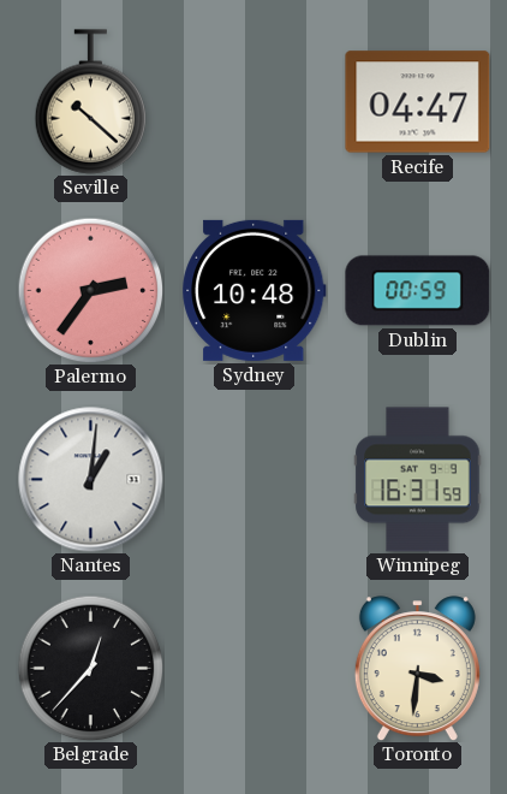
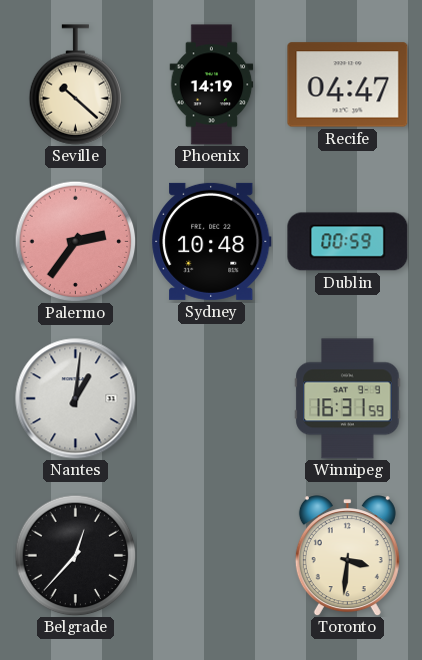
Phoenix: none -> 14:19 (212, 85)
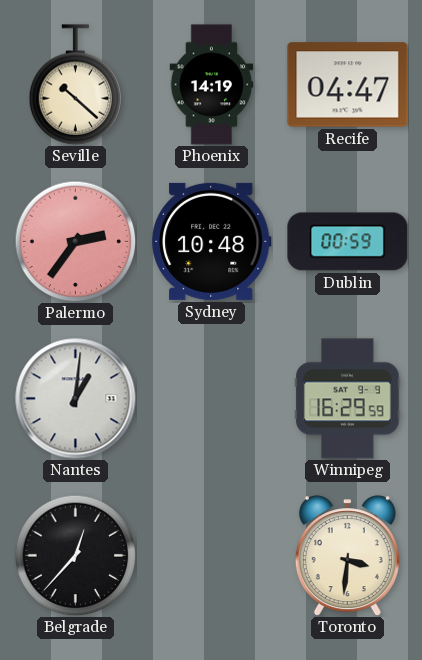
Winnipeg: 16:31 -> 16:29 (348, 399)
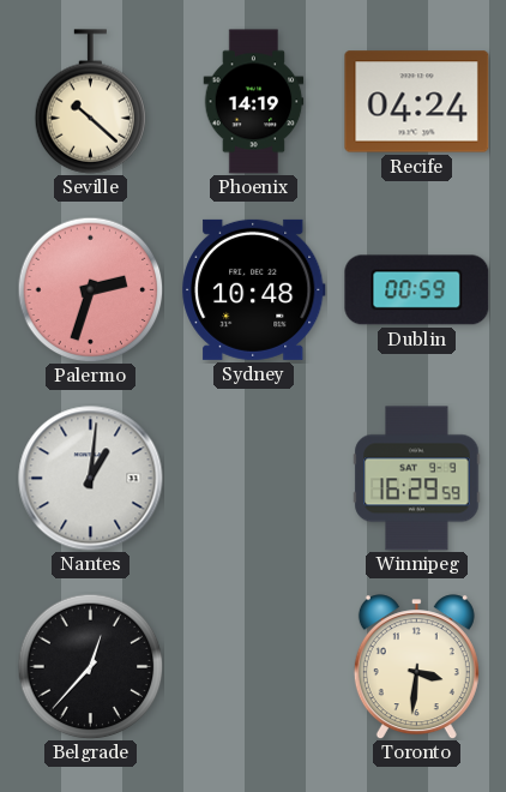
Recife: 04:47 -> 04:24 (417, 102)
Palermo: 2:36 -> 2:33 (90, 289)
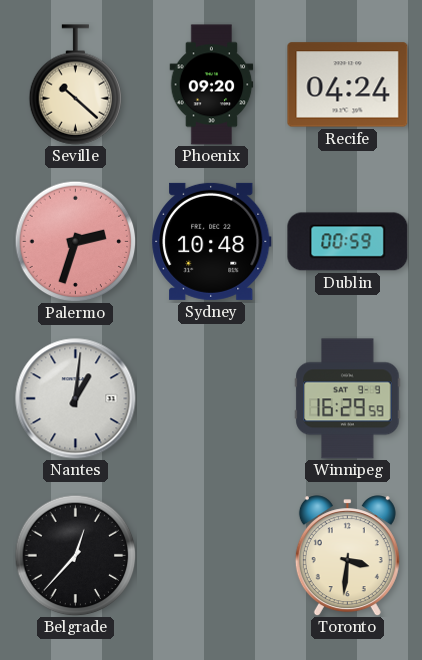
Phoenix: 14:19 -> 09:20 (212, 85)
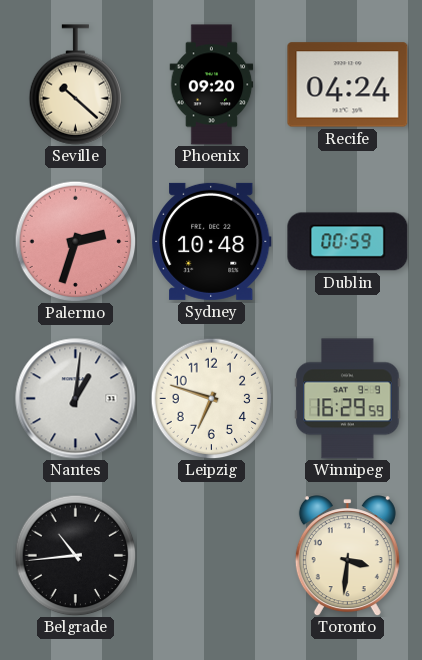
Leipzig: none -> 6:48 (211, 398)
Belgrade: 12:37 -> 10:44 (75, 555)
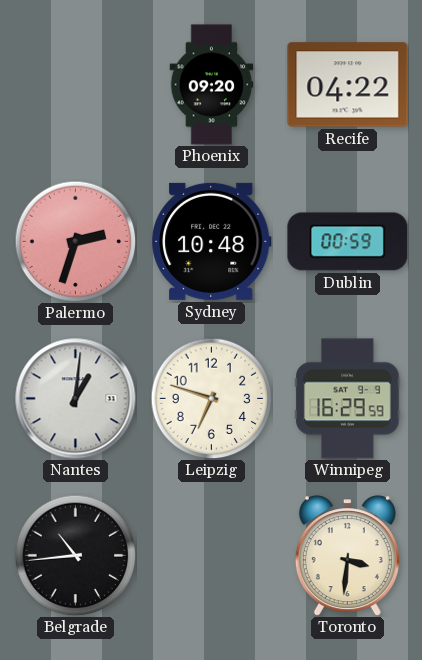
Seville: 10:22 -> none (76, 85)
Recife: 04:24 -> 04:22 (348, 85)
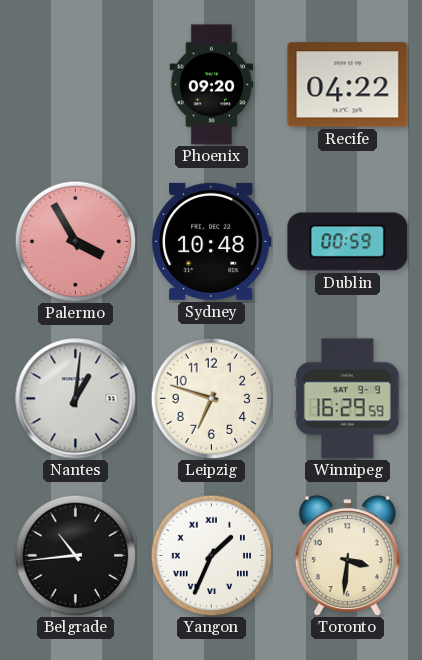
Palermo: 2:33 -> 3:55 (75, 241)
Yangon: none -> 1:34 (211, 555)
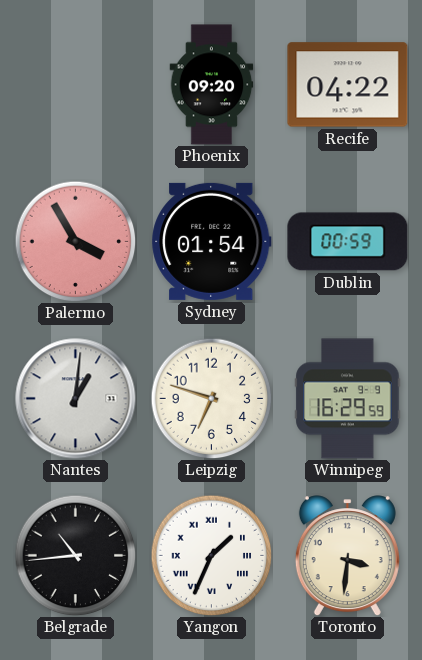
Sydney: 10:48 -> 01:54 (212, 241)
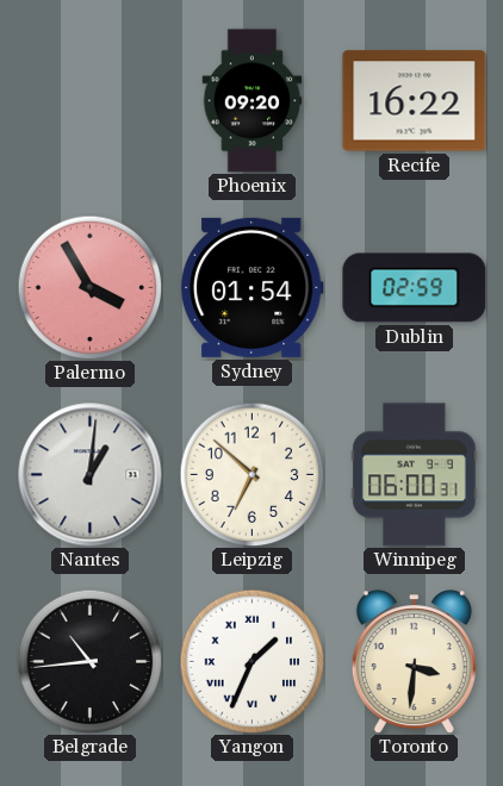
Recife: 04:22 -> 16:22 (415, 101)
Dublin: 00:59 -> 02:59 (415, 288)
Leipzig: 6:48 -> 6:52 (251, 474)
Winnipeg: 16:29 -> 06:00 (415, 475)
